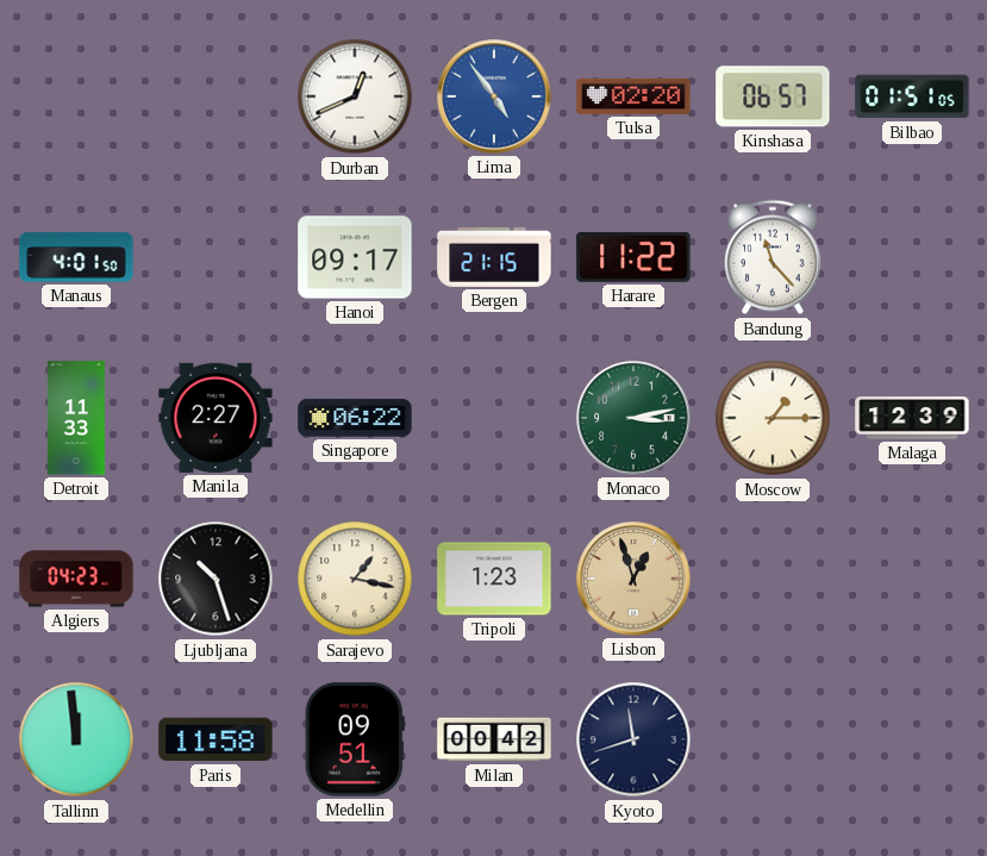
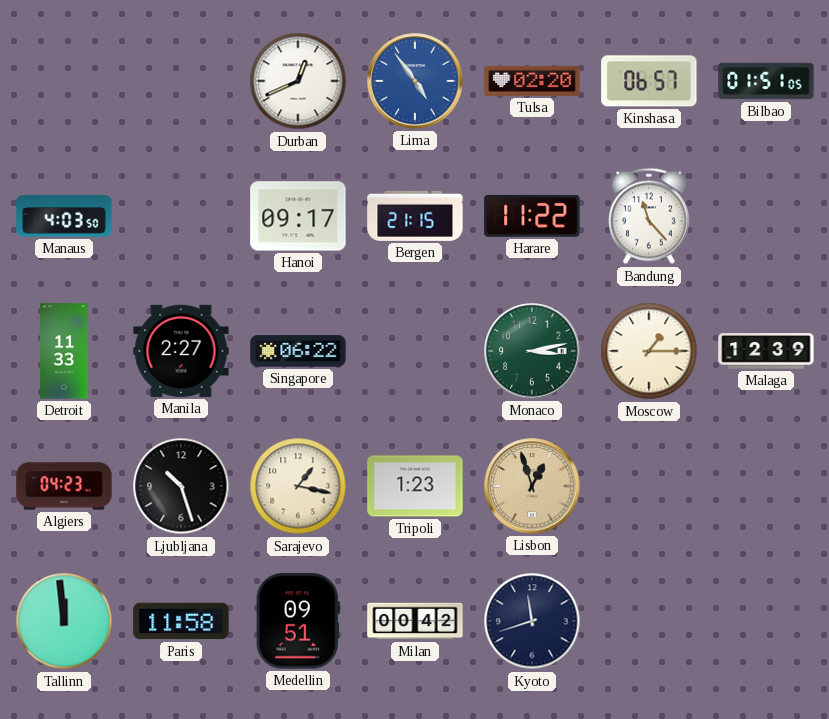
Manaus: 4:01 -> 4:03 (64, 216)
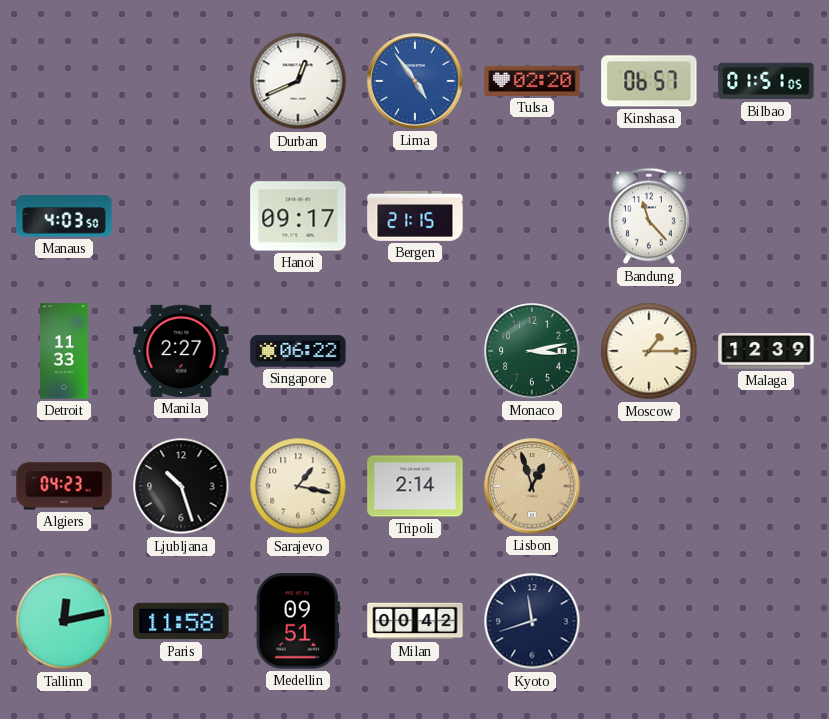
Harare: 11:22 -> none (532, 216)
Tripoli: 1:23 -> 2:14 (415, 486)
Tallinn: 11:59 -> 12:13 (64, 621)
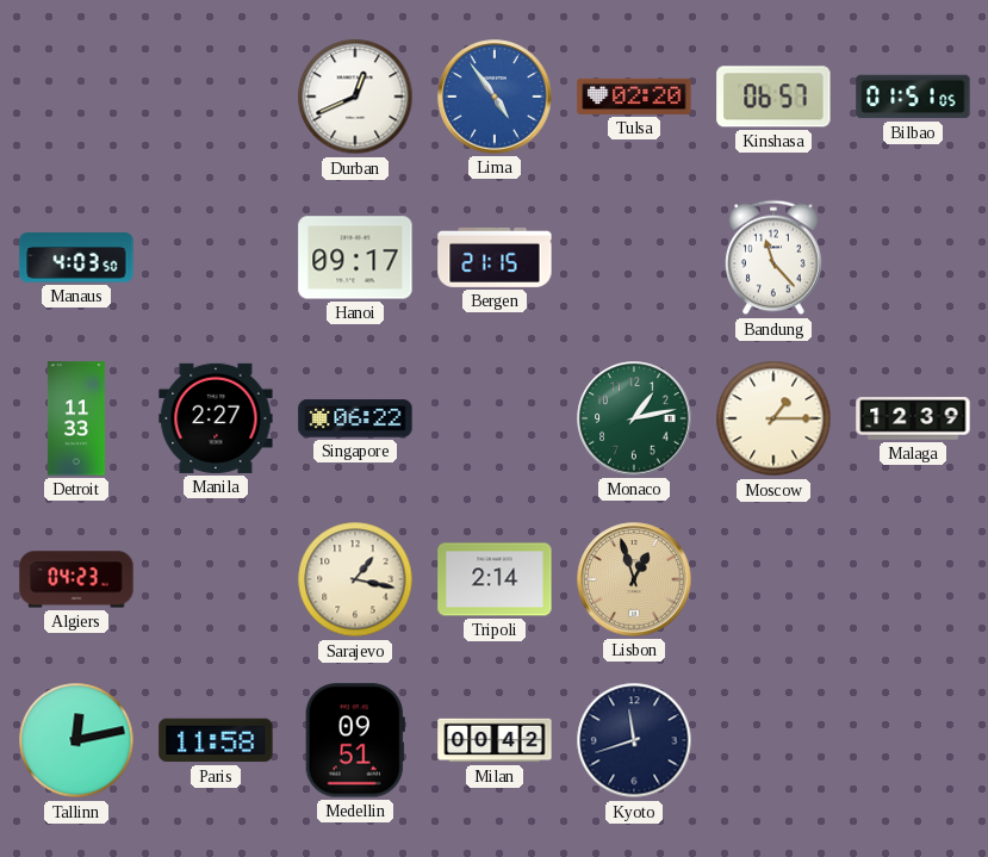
Monaco: 3:13 -> 1:13 (634, 418)
Ljubljana: 10:27 -> none (181, 486)
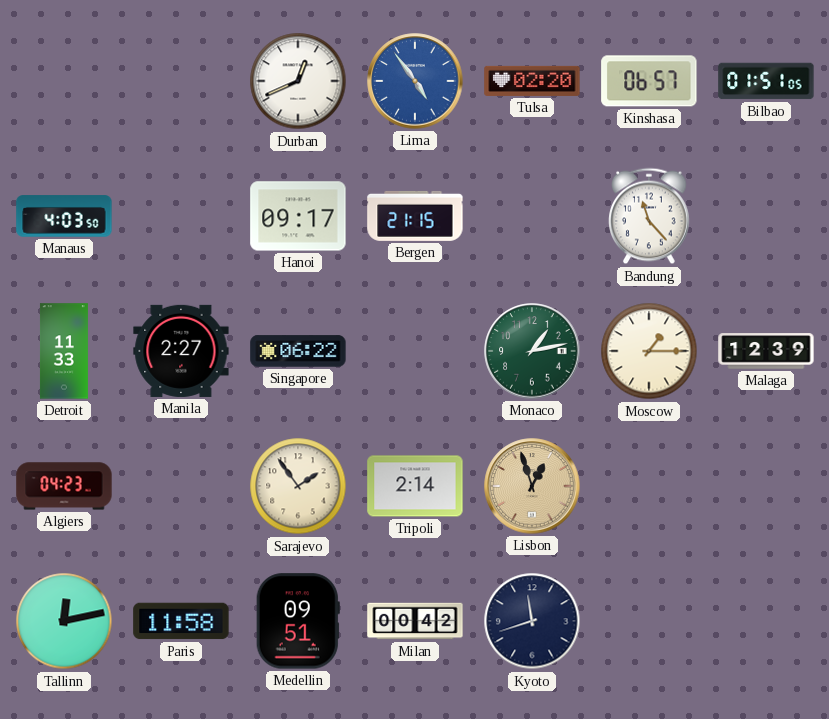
Sarajevo: 1:17 -> 1:54 (298, 486)
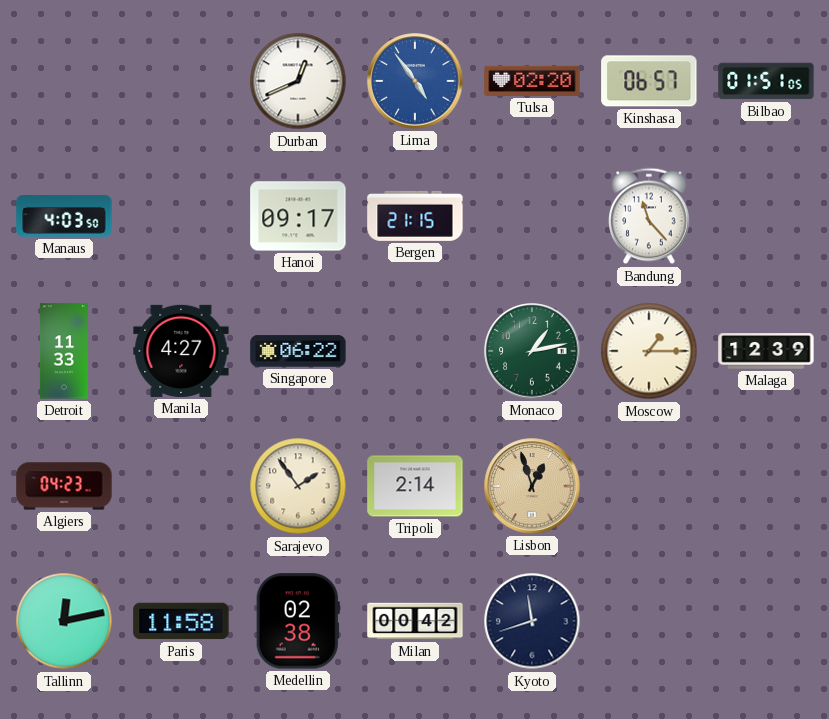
Manila: 2:27 -> 4:27 (181, 351)
Medellin: 09:51 -> 02:38 (298, 621)
